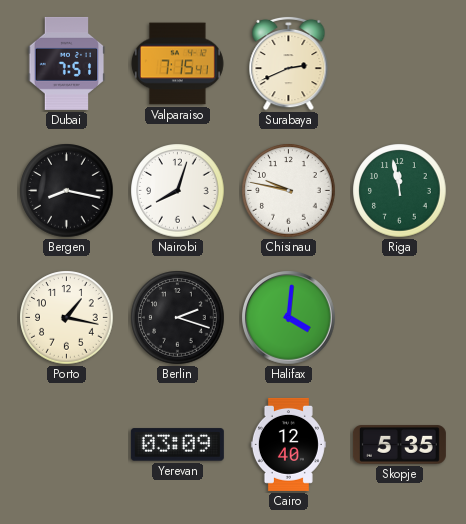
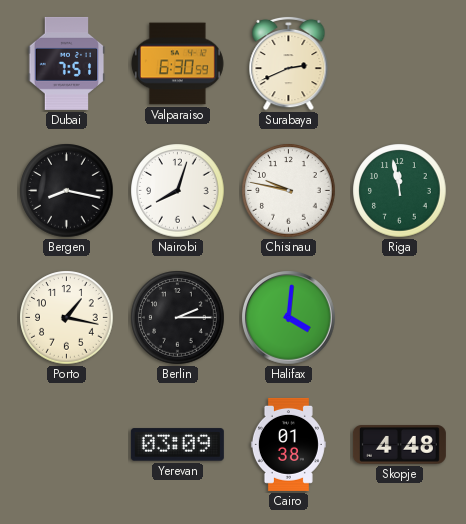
Valparaiso: 7:15 -> 6:30 (177, 64)
Berlin: 2:18 -> 2:15 (178, 318)
Cairo: 12:40 -> 01:38 (288, 444)
Skopje: 5:35 -> 4:48 (399, 445)
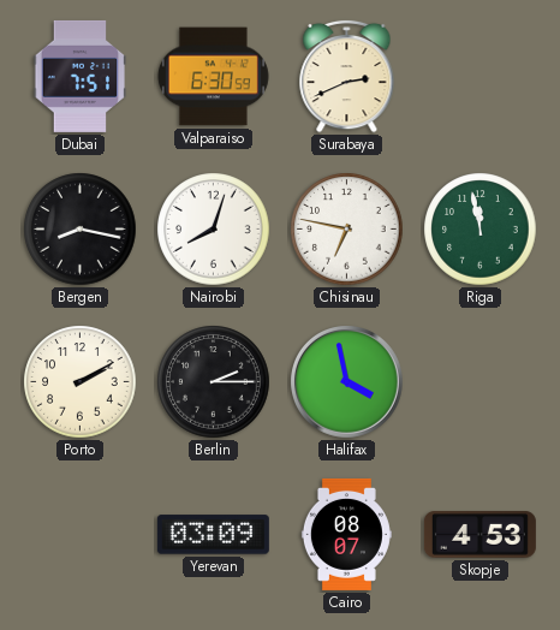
Chisinau: 9:47 -> 6:47 (347, 230)
Porto: 1:17 -> 2:10 (81, 382)
Halifax: 4:01 -> 3:58 (347, 382)
Cairo: 01:38 -> 08:07 (346, 534)
Skopje: 4:48 -> 4:53 (479, 535)
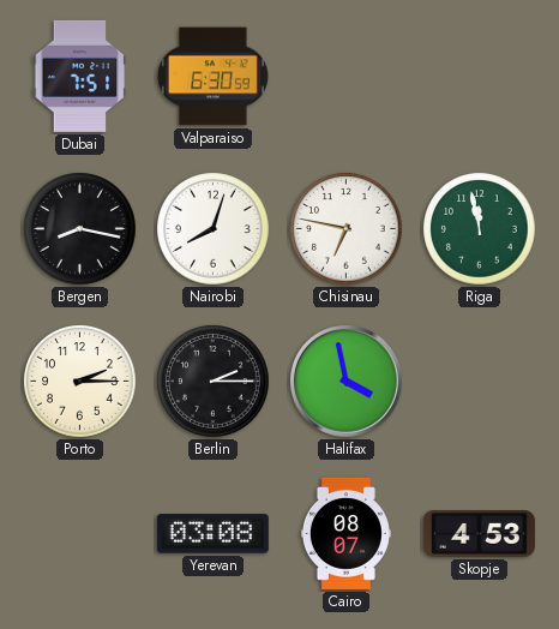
Surabaya: 2:41 -> none (347, 76)
Porto: 2:10 -> 2:15 (80, 382)
Yerevan: 03:09 -> 03:08 (212, 534)
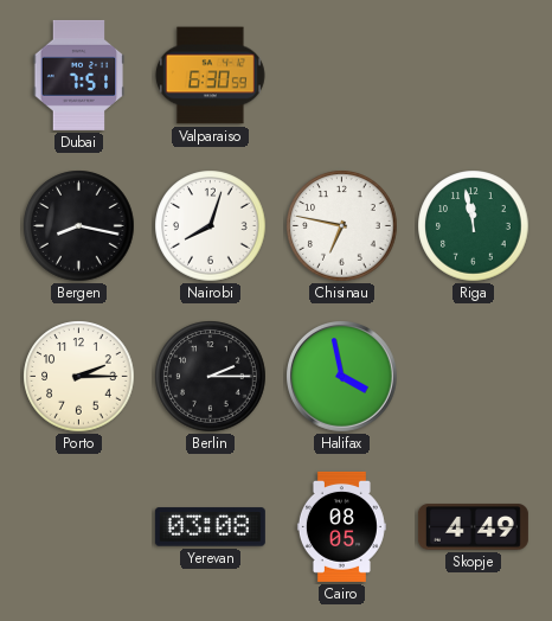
Cairo: 08:07 -> 08:05 (341, 526)
Skopje: 4:53 -> 4:49 (473, 527)
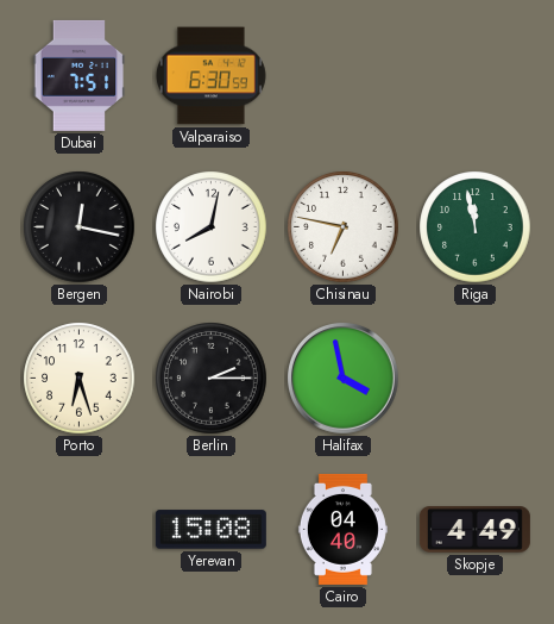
Bergen: 8:17 -> 12:17 (80, 227)
Nairobi: 8:03 -> 8:02 (212, 227)
Porto: 2:15 -> 6:27 (80, 379)
Yerevan: 03:08 -> 15:08 (210, 530)
Cairo: 08:05 -> 04:40 (342, 529)
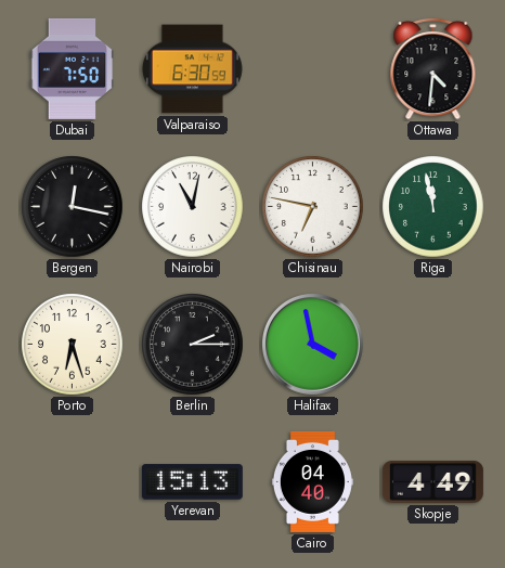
Dubai: 7:51 -> 7:50 (73, 68)
Ottawa: none -> 4:31 (433, 68)
Nairobi: 8:02 -> 11:02 (193, 207)
Yerevan: 15:08 -> 15:13 (192, 482)
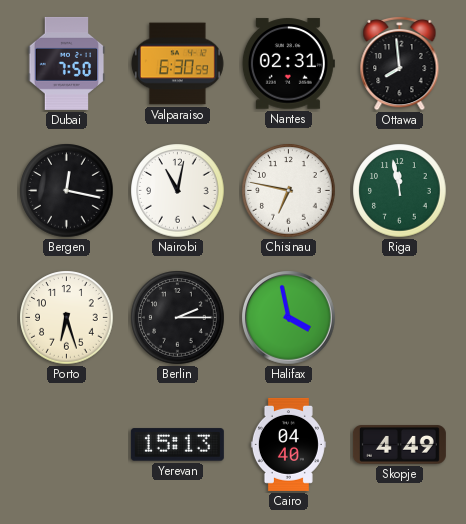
Nantes: none -> 02:31 (288, 64)
Ottawa: 4:31 -> 7:59 (400, 63)
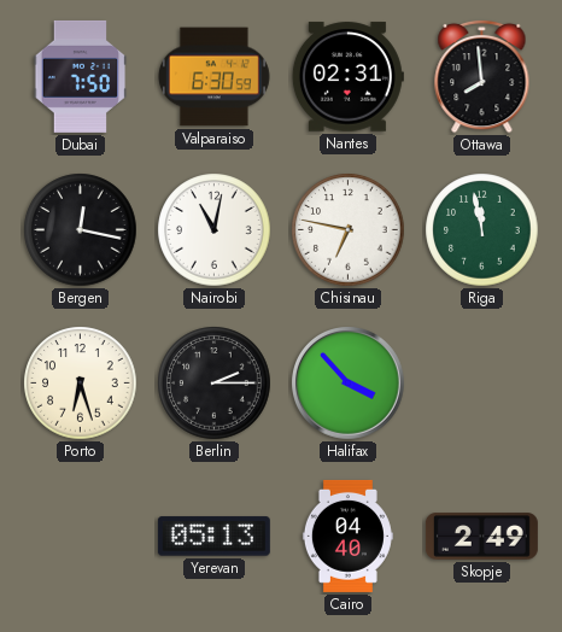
Halifax: 3:58 -> 3:53 (349, 384)
Yerevan: 15:13 -> 05:13 (213, 537)
Skopje: 4:49 -> 2:49 (481, 537)
